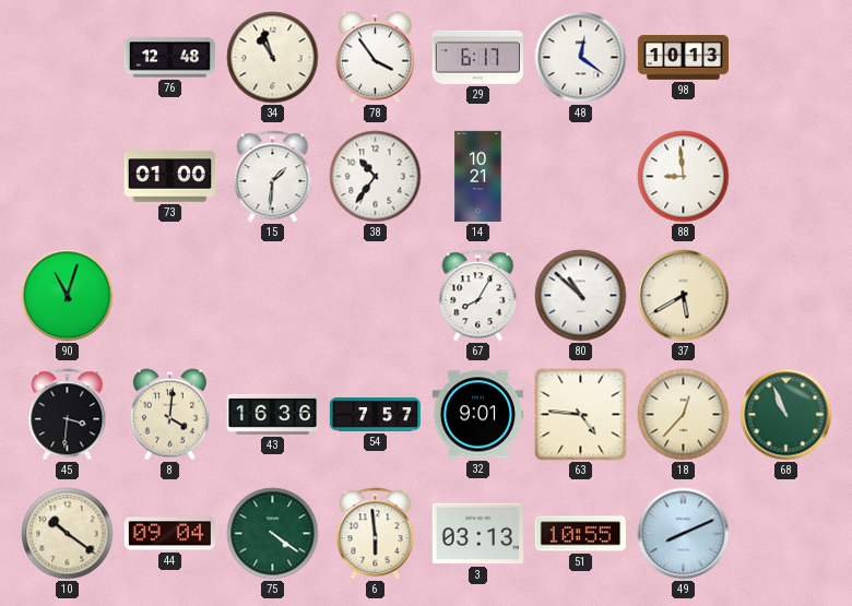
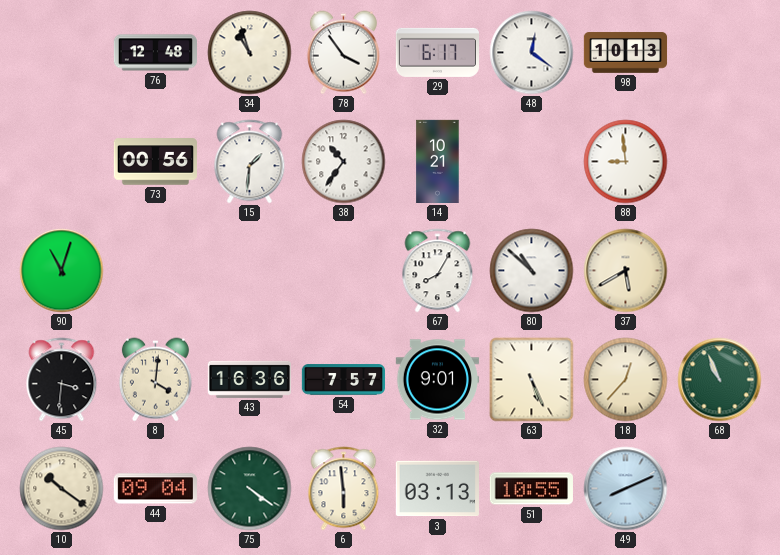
73: 01:00 -> 00:56 (155, 162)
63: 4:46 -> 5:26 (532, 380)
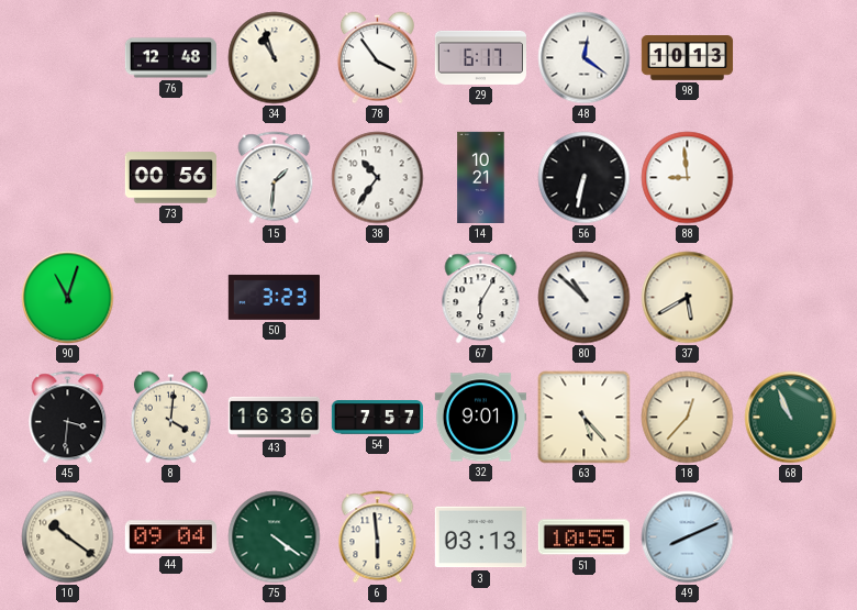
56: none -> 6:32 (585, 178)
50: none -> 3:23 (274, 297)
67: 8:05 -> 6:05 (481, 298)
63: 5:26 -> 5:23 (585, 418)
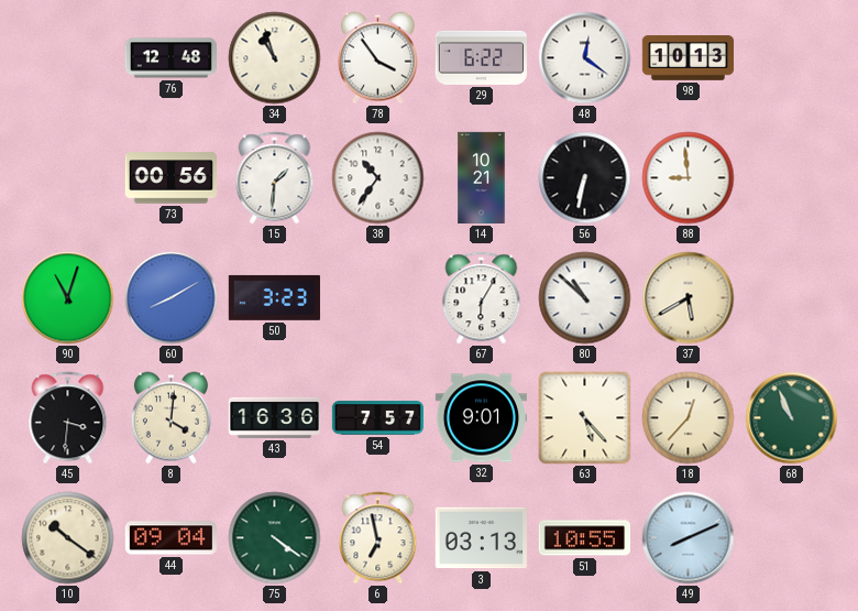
29: 6:17 -> 6:22 (481, 57)
60: none -> 8:10 (172, 298)
6: 5:59 -> 6:58 (378, 538)
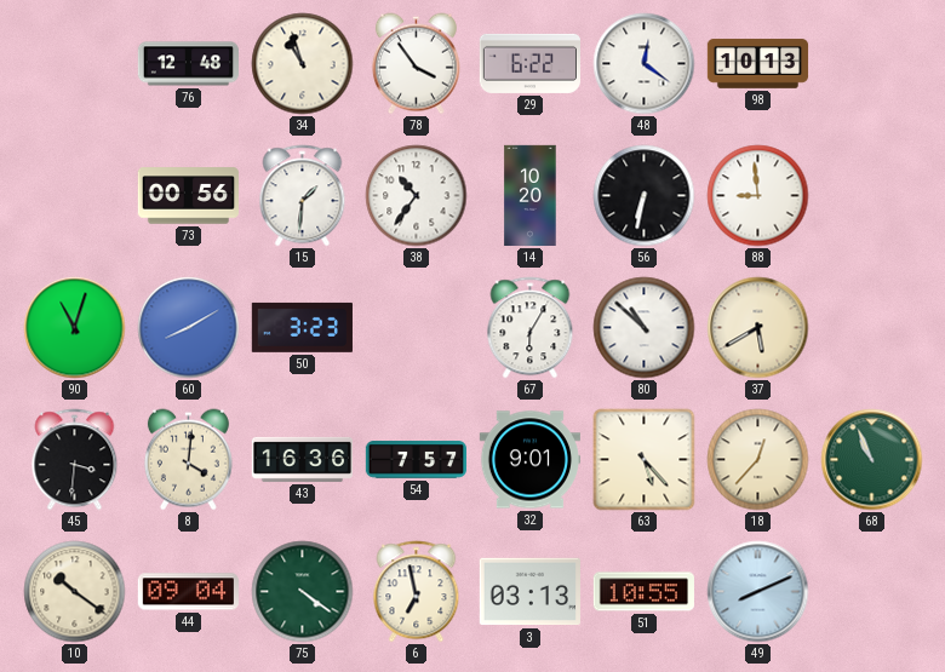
14: 10:21 -> 10:20 (531, 196)
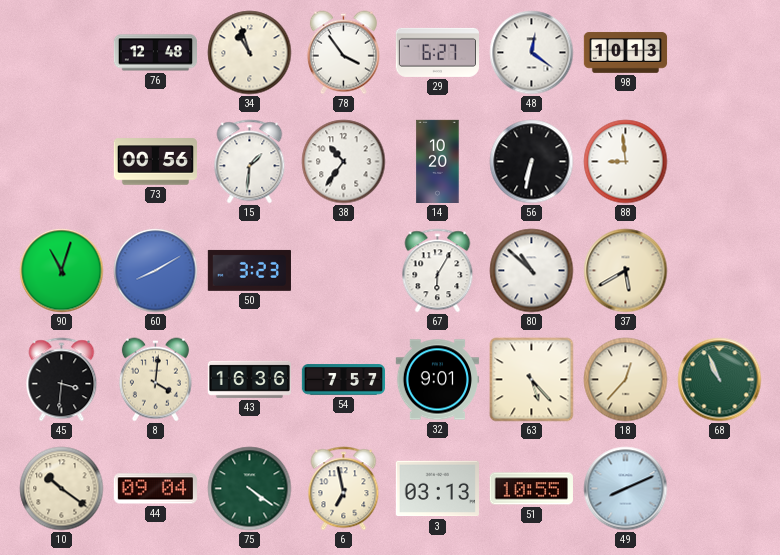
29: 6:22 -> 6:27 (437, 52)
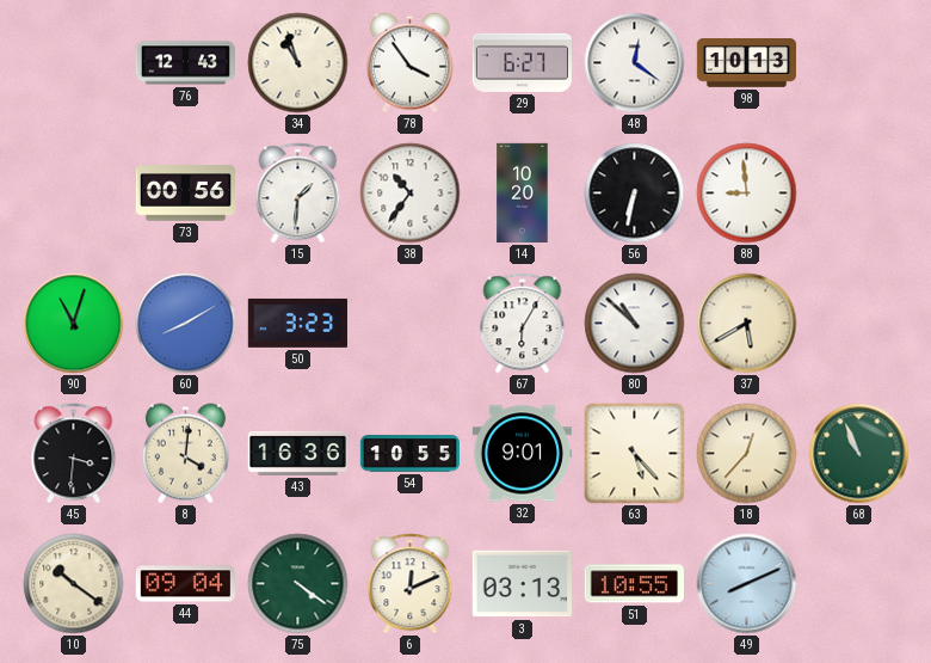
76: 12:48 -> 12:43 (186, 63)
54: 7:57 -> 10:55 (411, 454)
6: 6:58 -> 12:11 (411, 584)
